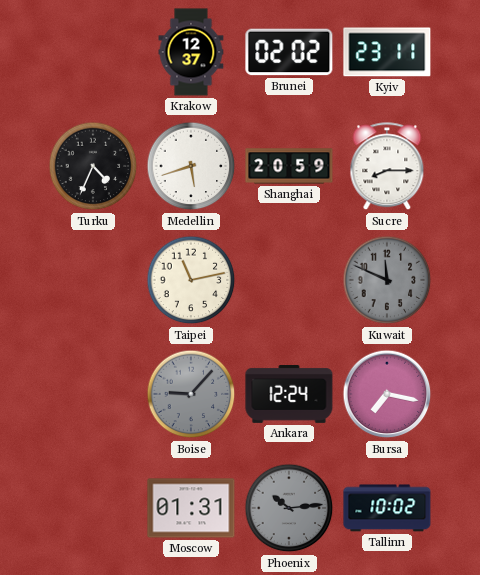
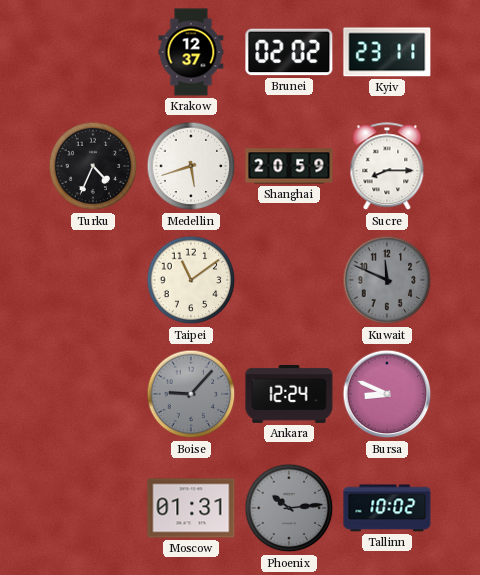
Taipei: 11:13 -> 11:09 (191, 280)
Bursa: 7:17 -> 8:49 (387, 394)
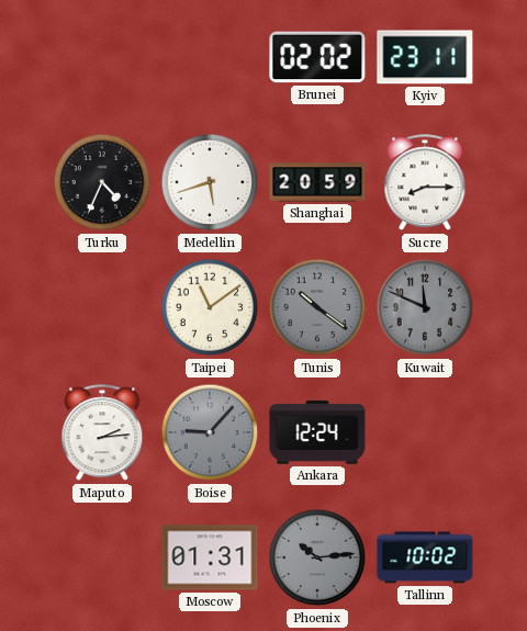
Krakow: 12:37 -> none (191, 52)
Tunis: none -> 10:21 (317, 307)
Maputo: none -> 2:14 (102, 433)
Bursa: 8:49 -> none (387, 394)
